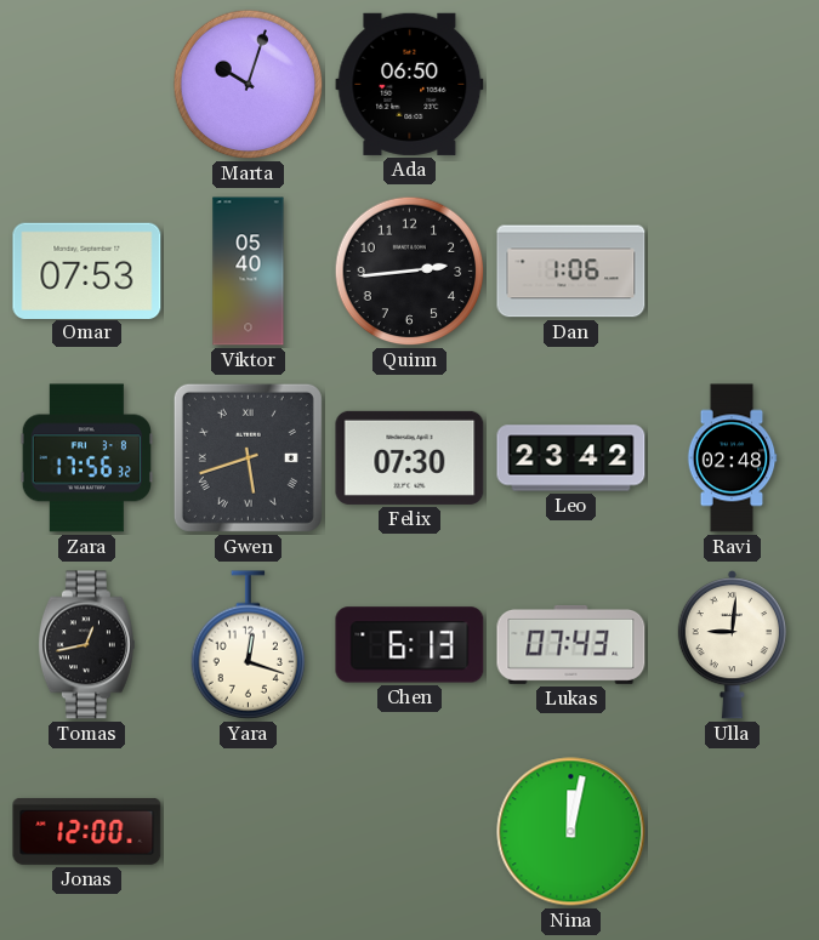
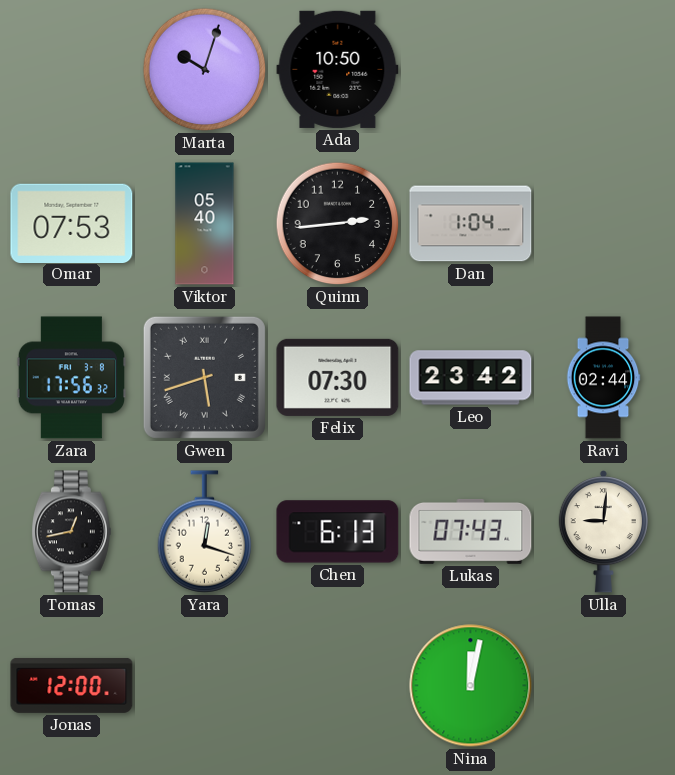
Ada: 06:50 -> 10:50 (338, 69)
Dan: 1:06 -> 1:04 (471, 224)
Ravi: 02:48 -> 02:44 (603, 378)
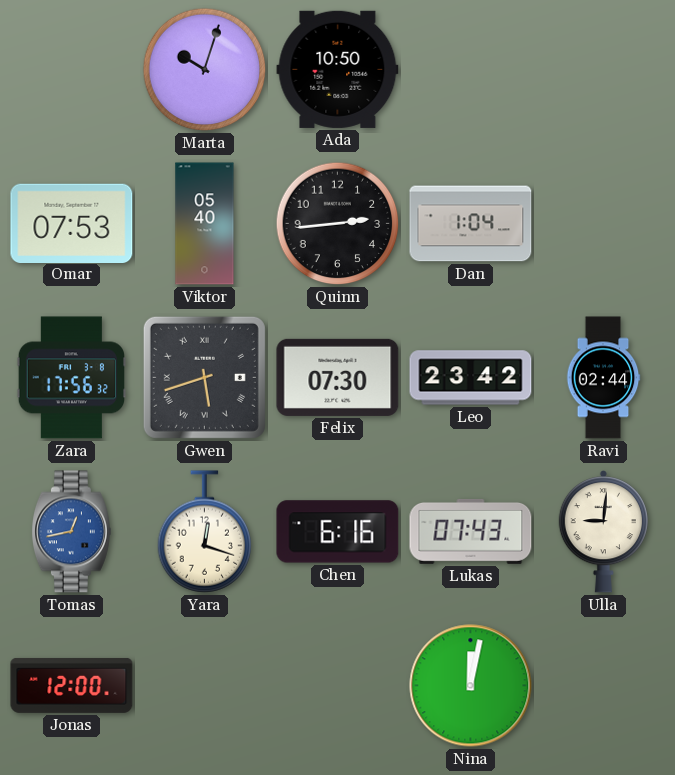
Tomas dial: black -> blue (71, 532)
Chen: 6:13 -> 6:16 (338, 532)
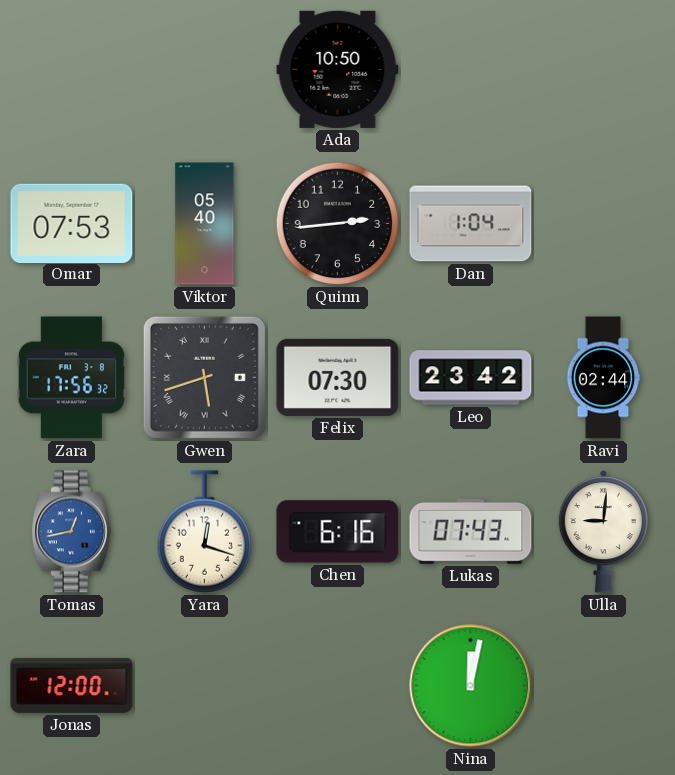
Marta: 10:03 -> none (205, 70)
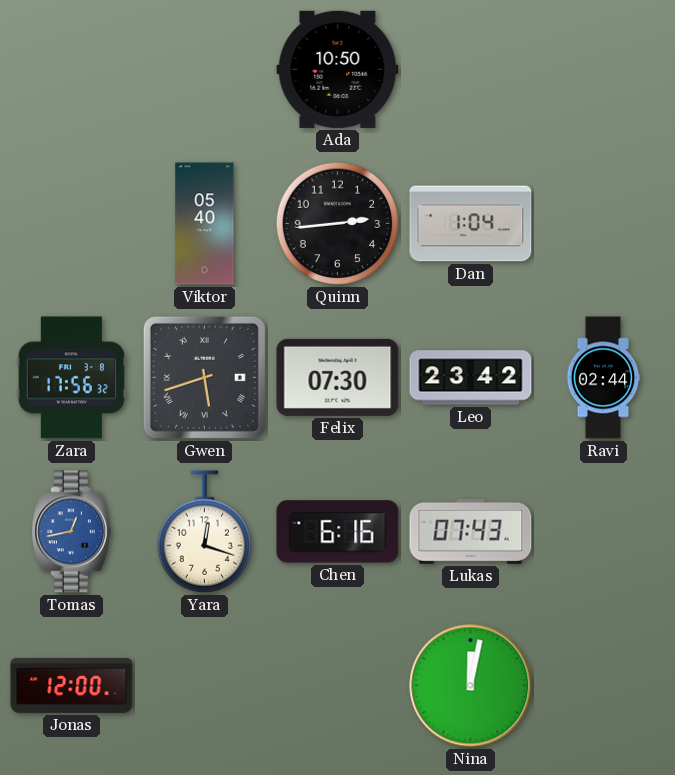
Omar: 07:53 -> none (72, 223)
Ulla: 9:01 -> none (603, 532)
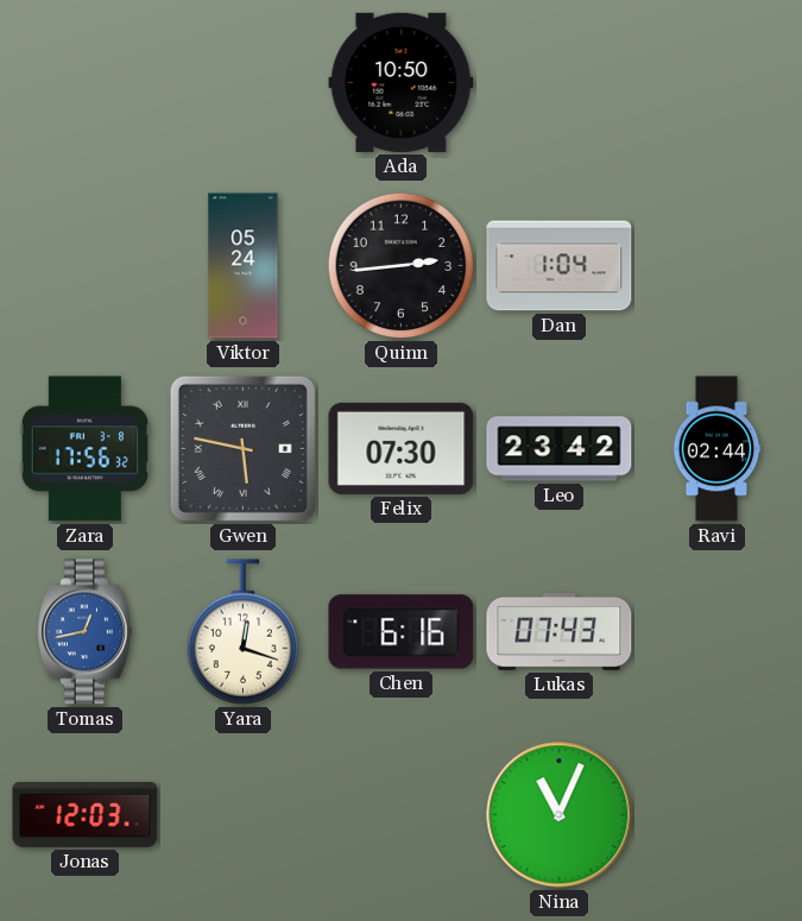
Viktor: 05:40 -> 05:24 (244, 266)
Gwen: 5:42 -> 5:47 (242, 448)
Jonas: 12:00 -> 12:03 (86, 814)
Nina: 12:02 -> 11:04 (560, 815)
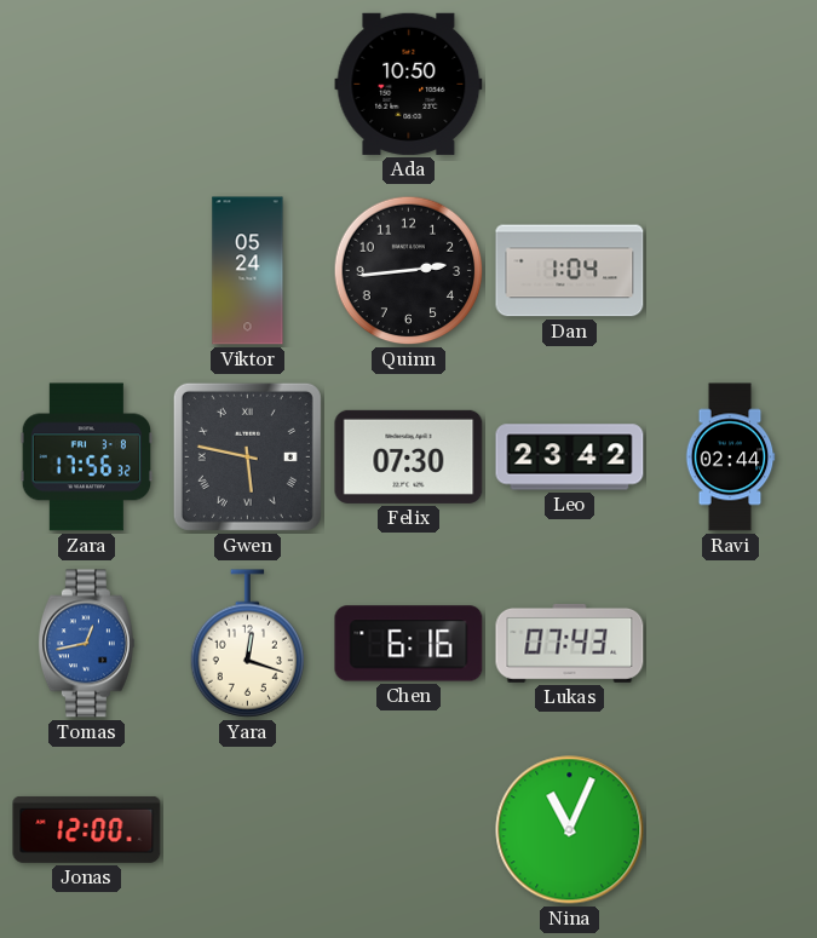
Jonas: 12:03 -> 12:00 (87, 829)
